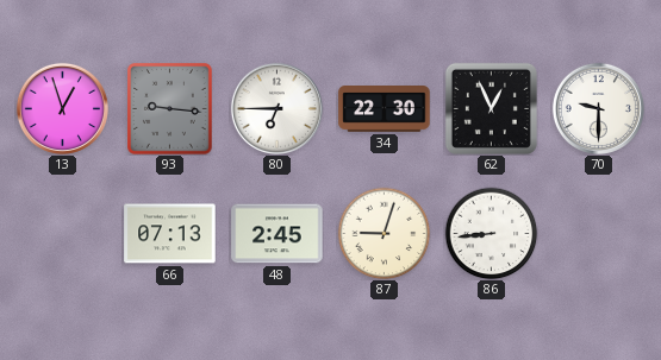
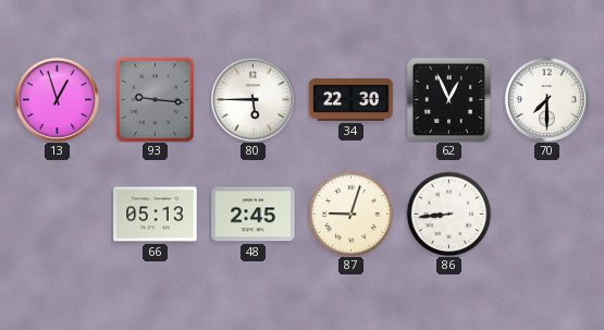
80: 6:45 -> 5:45 (252, 99)
70: 9:30 -> 7:30 (546, 99)
66: 07:13 -> 05:13 (156, 215)
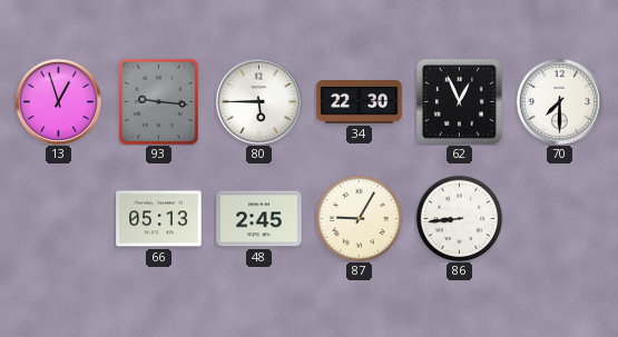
87: 9:03 -> 9:05 (359, 218)
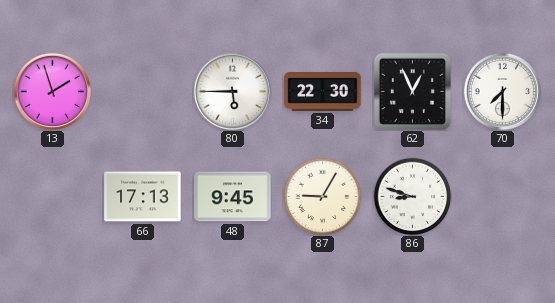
13: 12:57 -> 1:57 (52, 91)
93: 9:16 -> none (159, 102)
66: 05:13 -> 17:13 (143, 197)
48: 2:45 -> 9:45 (233, 197)
86: 8:44 -> 8:48 (412, 196)
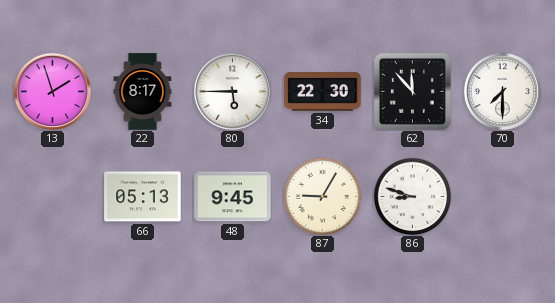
22: none -> 8:17 (143, 92)
62: 12:56 -> 11:53 (412, 91)
66: 17:13 -> 05:13 (143, 197)
